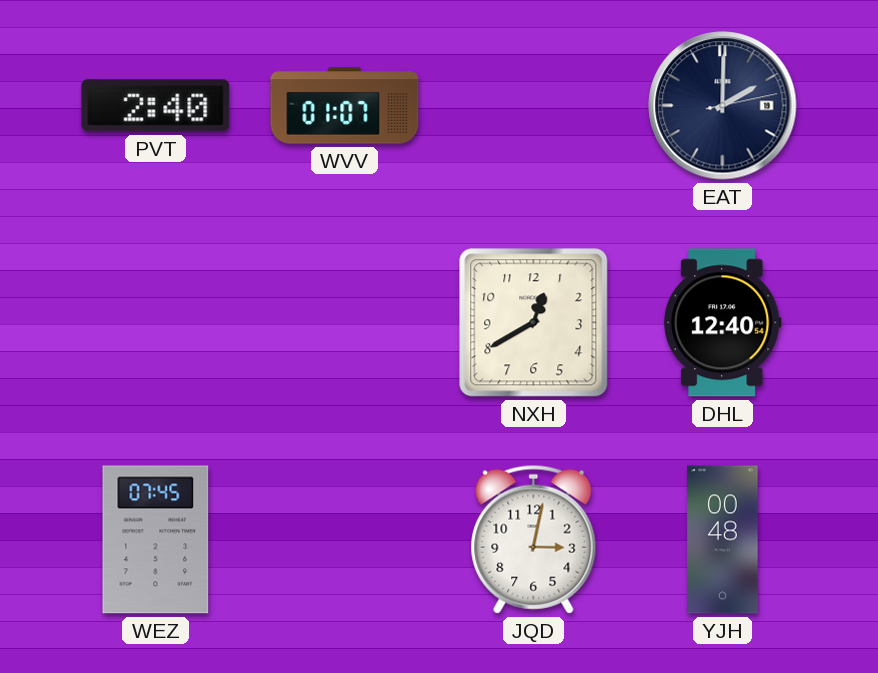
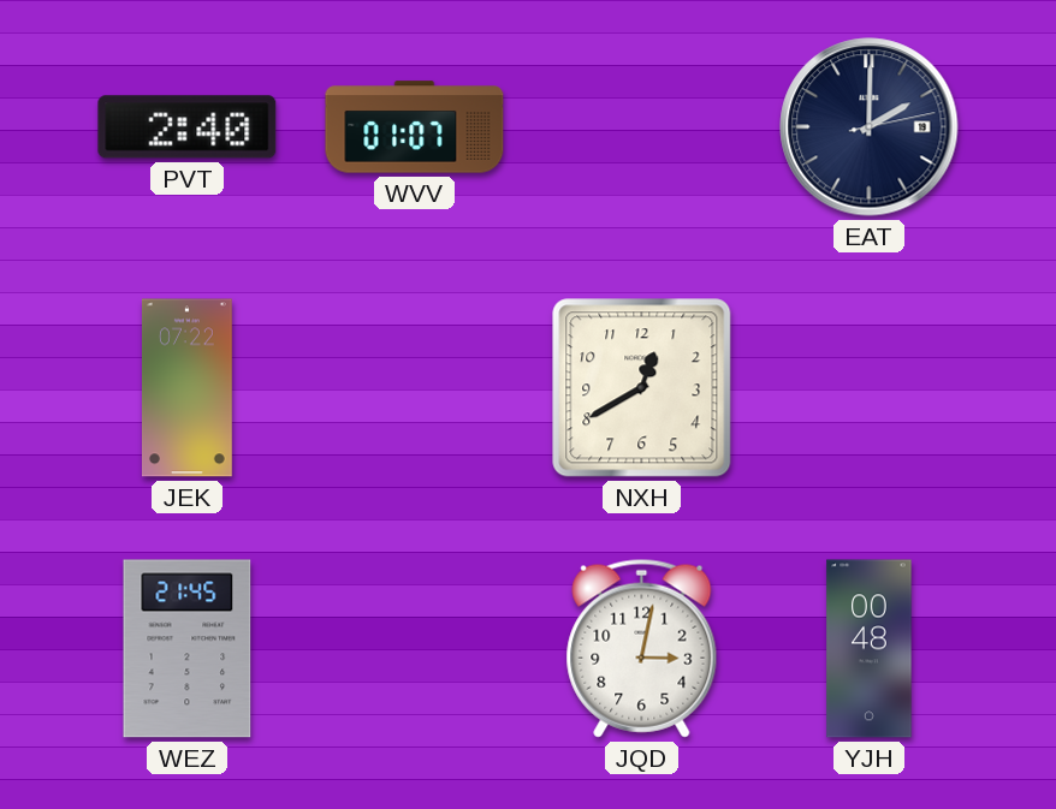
JEK: none -> 07:22 (186, 388)
DHL: 12:40 -> none (723, 323)
WEZ: 07:45 -> 21:45 (188, 649)
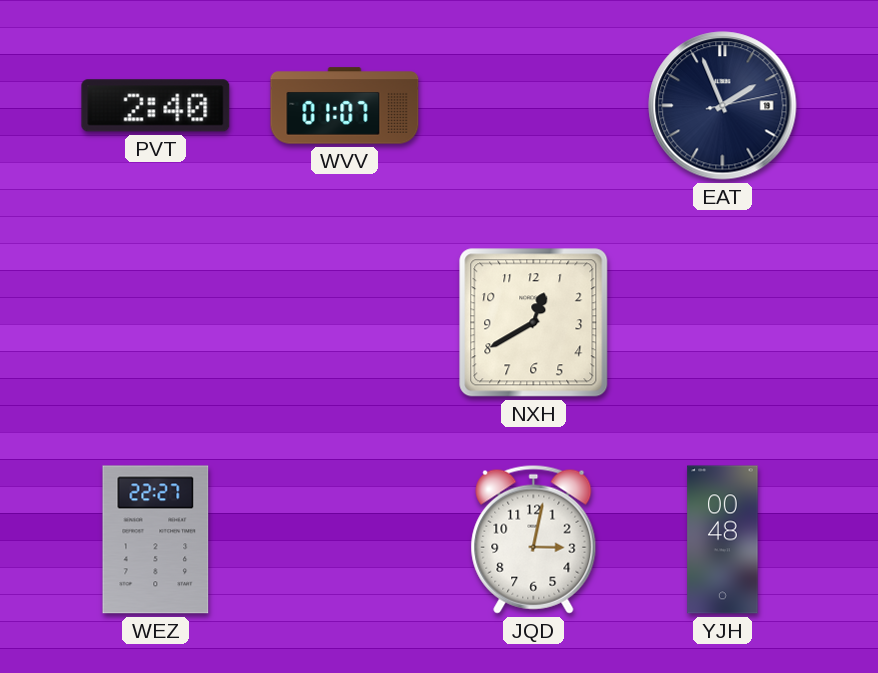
EAT: 2:00 -> 1:56 (723, 106)
JEK: 07:22 -> none (186, 388)
WEZ: 21:45 -> 22:27 (156, 540)
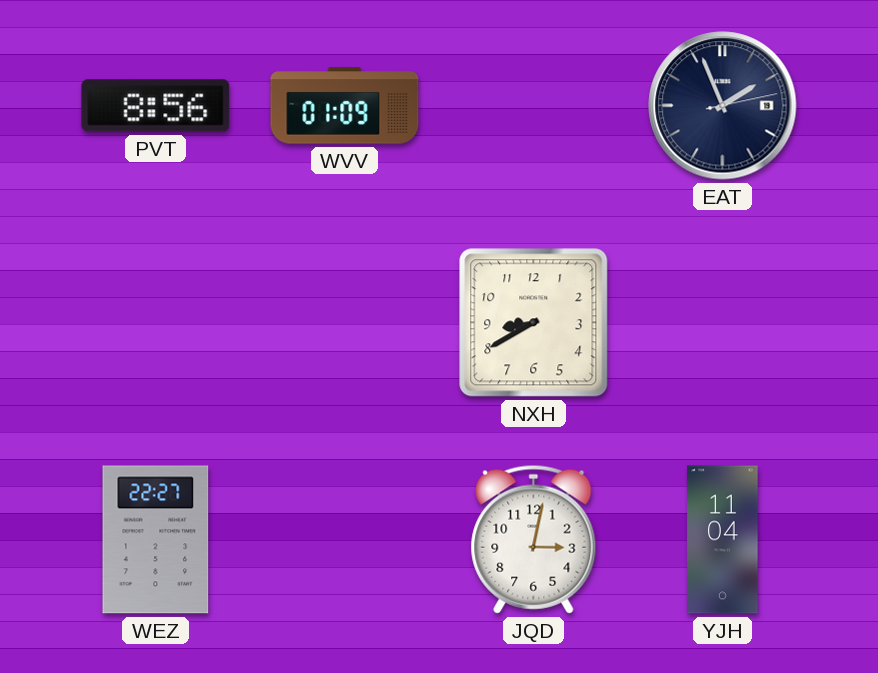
PVT: 2:40 -> 8:56 (156, 106)
WVV: 01:07 -> 01:09 (345, 106)
NXH: 12:40 -> 8:40 (534, 323)
YJH: 00:48 -> 11:04 (723, 540)
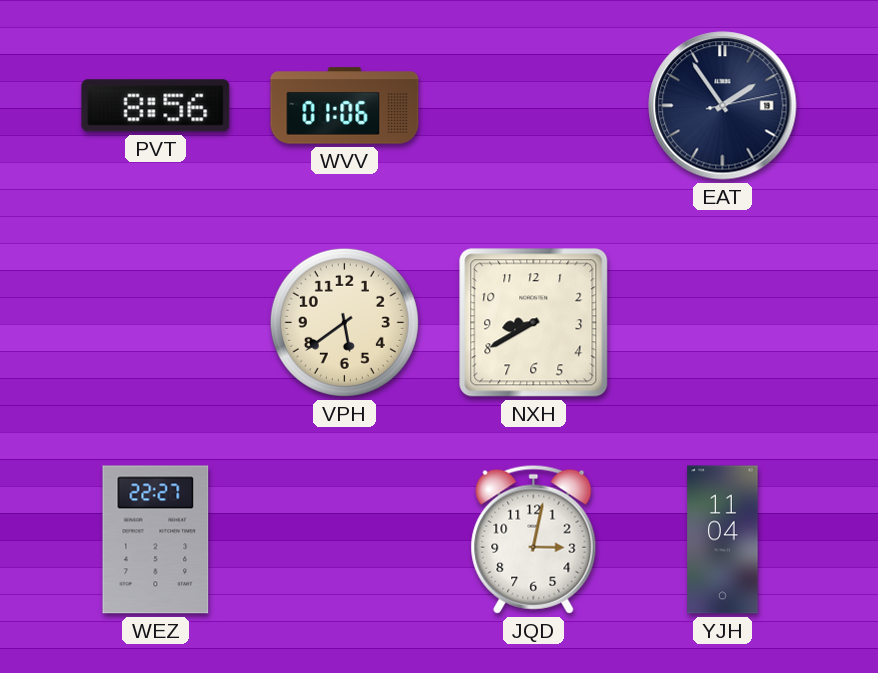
WVV: 01:09 -> 01:06 (345, 106)
EAT: 1:56 -> 1:54 (723, 106)
VPH: none -> 5:39 (344, 322)
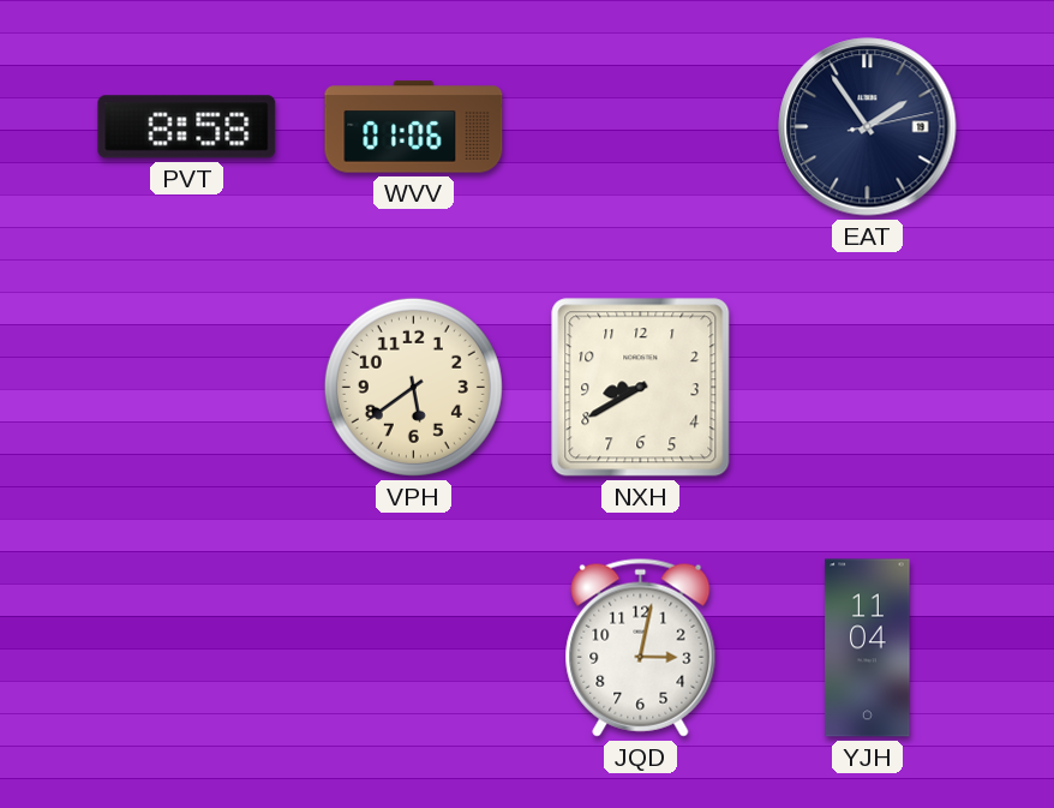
PVT: 8:56 -> 8:58 (187, 127)
WEZ: 22:27 -> none (156, 540)
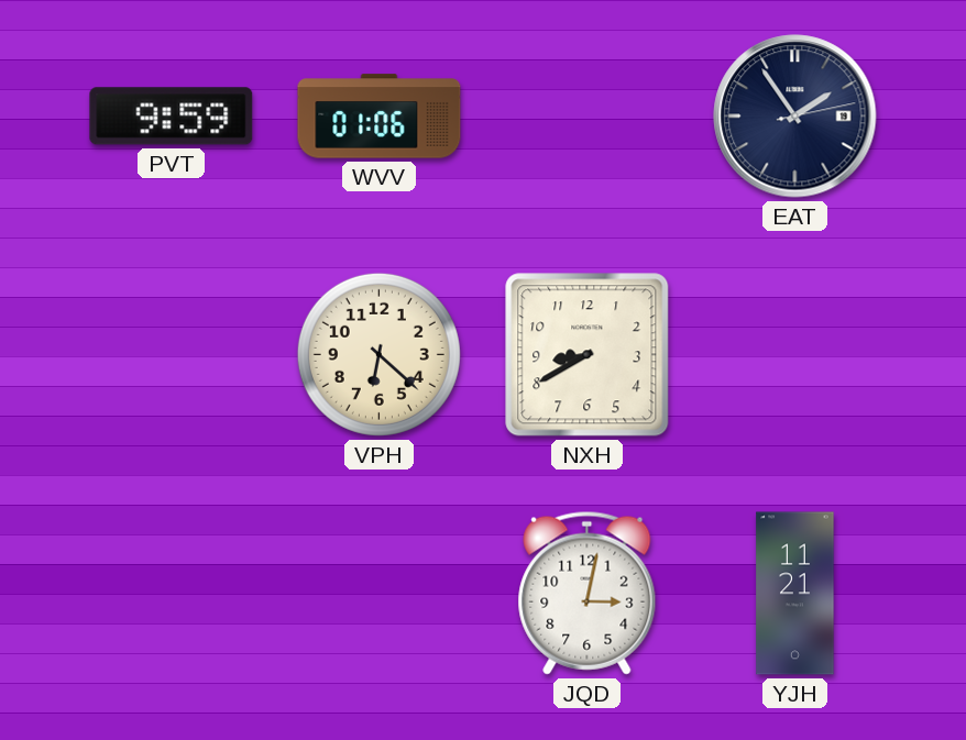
PVT: 8:58 -> 9:59 (172, 117)
VPH: 5:39 -> 6:22 (378, 354)
YJH: 11:04 -> 11:21 (795, 594)
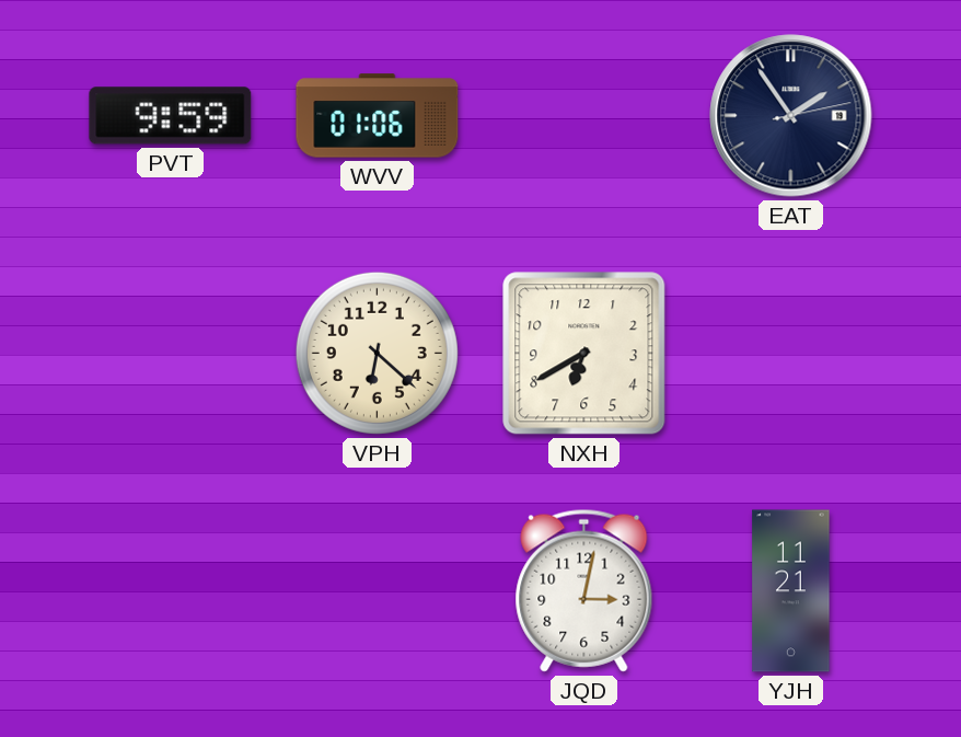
NXH: 8:40 -> 6:40 (584, 354)
